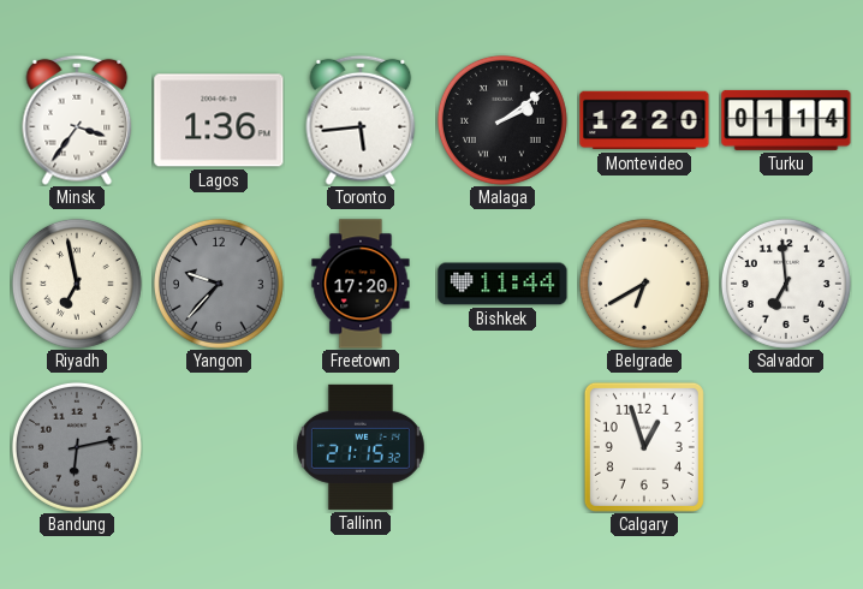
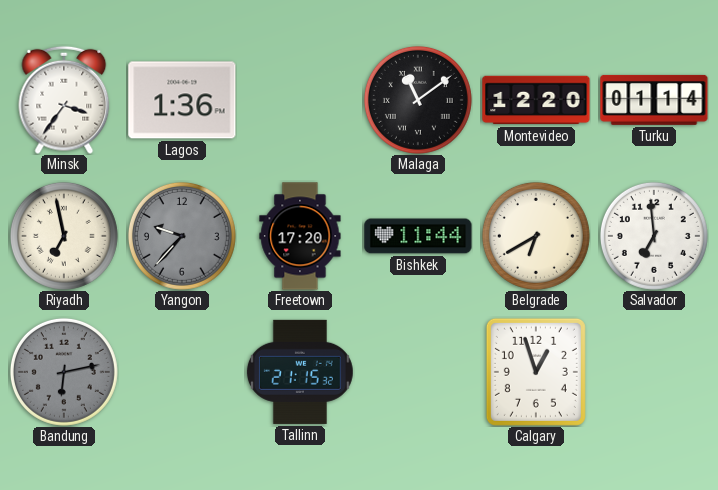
Toronto: 5:44 -> none (361, 120)
Malaga: 2:09 -> 11:09 (418, 100)
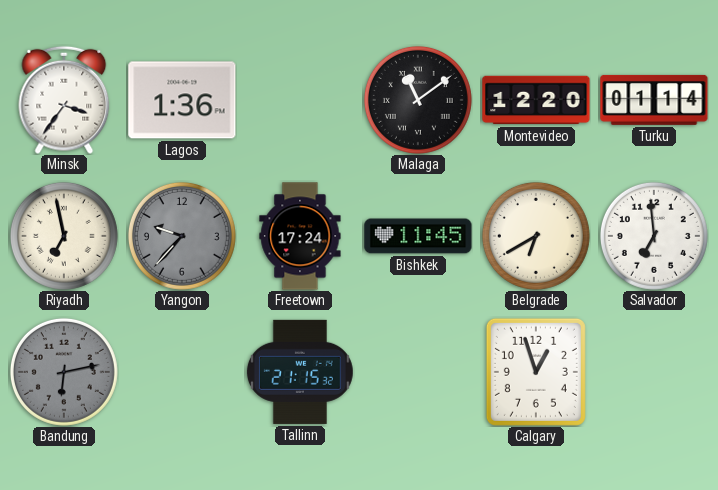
Freetown: 17:20 -> 17:24 (300, 236)
Bishkek: 11:44 -> 11:45 (418, 236)
